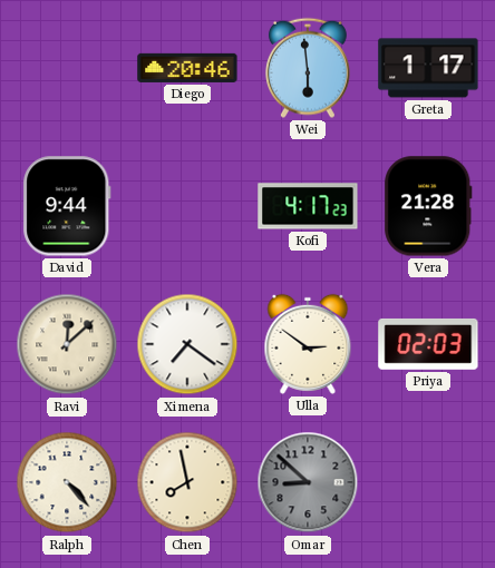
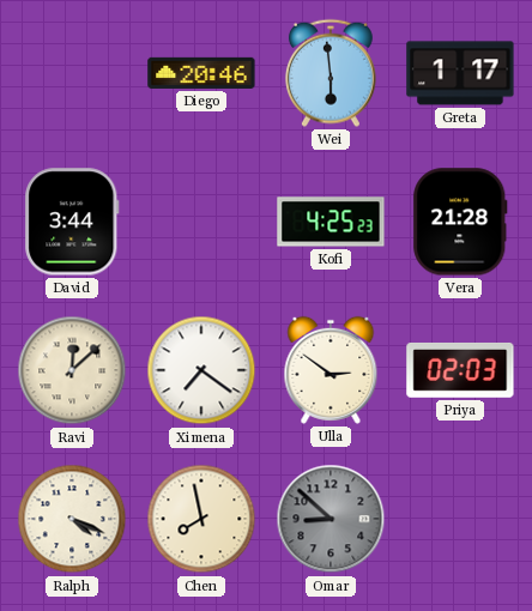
David: 9:44 -> 3:44 (72, 222)
Kofi: 4:17 -> 4:25 (331, 222)
Ralph: 4:23 -> 4:19 (72, 519)
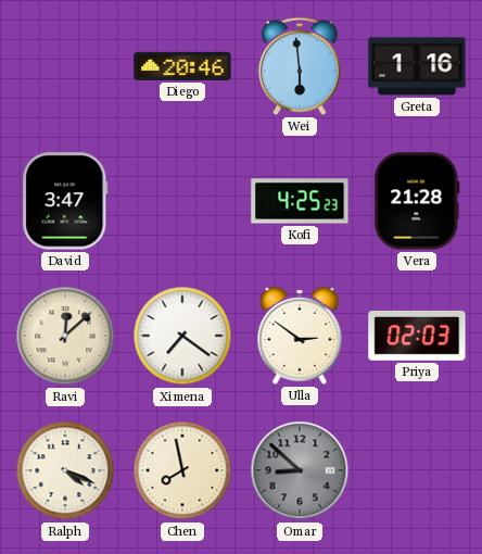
Greta: 1:17 -> 1:16 (417, 66)
David: 3:44 -> 3:47 (65, 201)
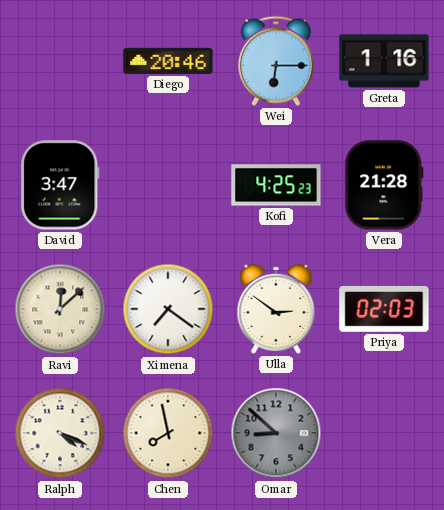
Wei: 5:59 -> 6:15 (276, 61)
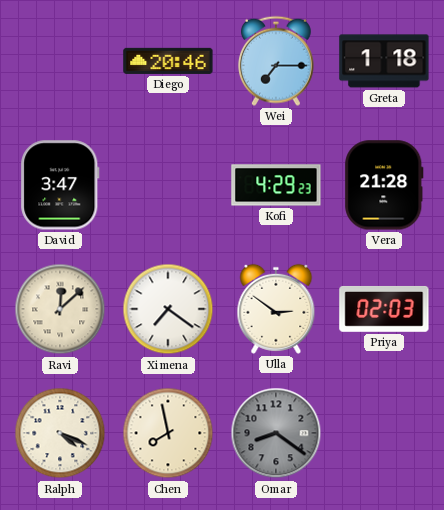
Wei: 6:15 -> 7:15 (276, 61)
Greta: 1:16 -> 1:18 (384, 61)
Kofi: 4:25 -> 4:29 (276, 185)
Omar: 8:52 -> 8:21 (276, 433)
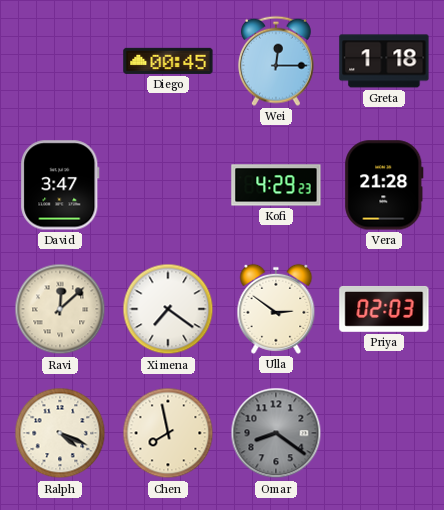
Diego: 20:46 -> 00:45 (168, 61)
Wei: 7:15 -> 12:15 (276, 61)
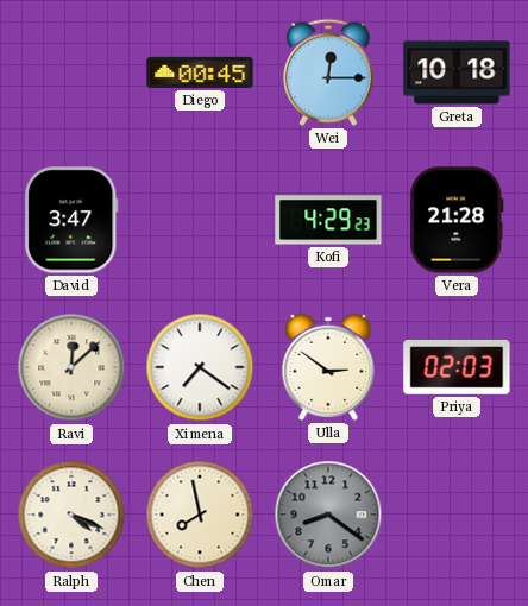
Greta: 1:18 -> 10:18 (457, 72)
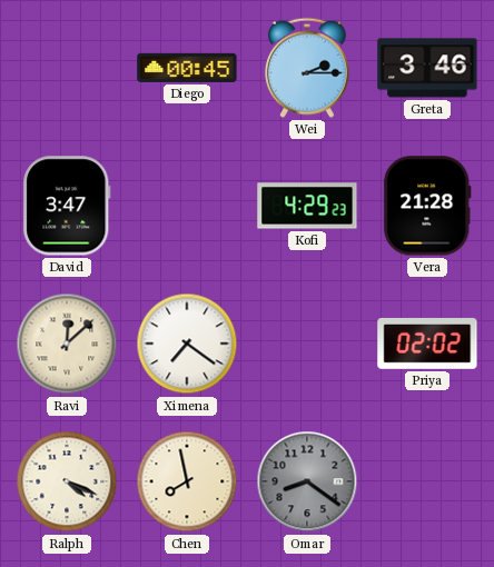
Wei: 12:15 -> 2:15 (307, 68)
Greta: 10:18 -> 3:46 (427, 68)
Ulla: 2:51 -> none (328, 367)
Priya: 02:03 -> 02:02 (427, 344)
